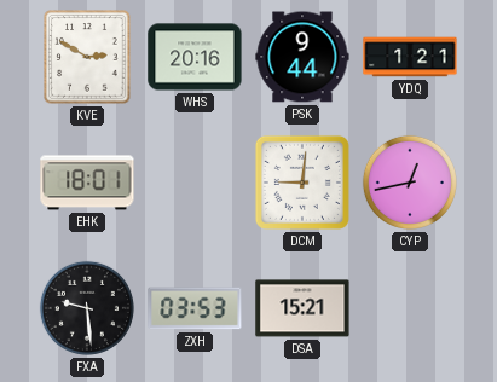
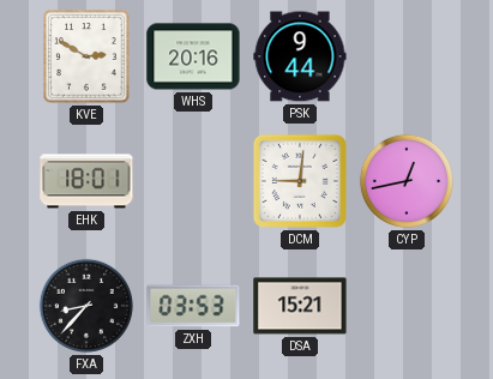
YDQ: 1:21 -> none (410, 57)
FXA: 9:29 -> 8:37 (86, 306)
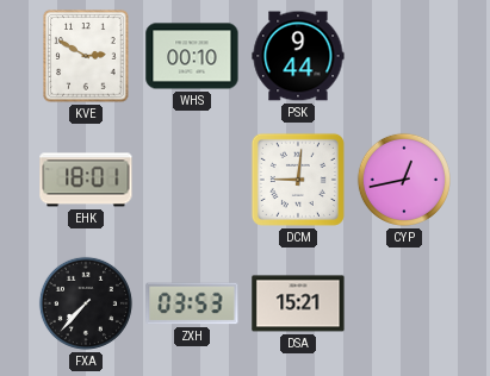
WHS: 20:16 -> 00:10 (192, 56)
FXA: 8:37 -> 7:37 (86, 303)
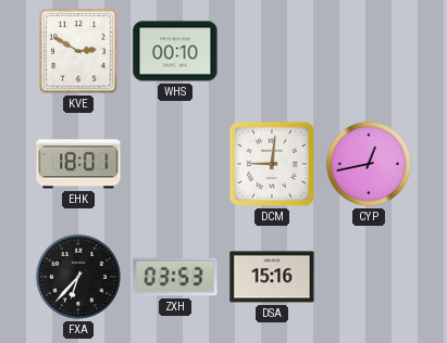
PSK: 9:44 -> none (298, 56)
FXA: 7:37 -> 6:37 (78, 277)
DSA: 15:21 -> 15:16 (272, 277)
